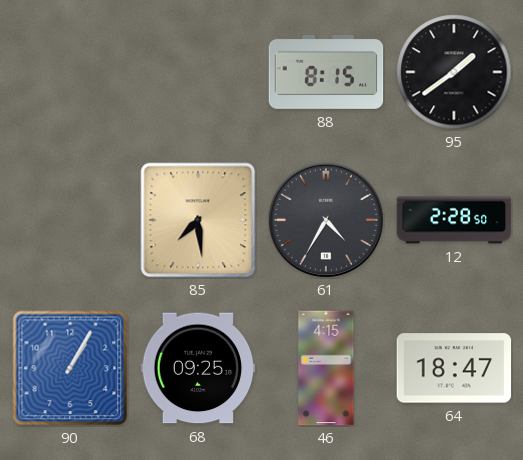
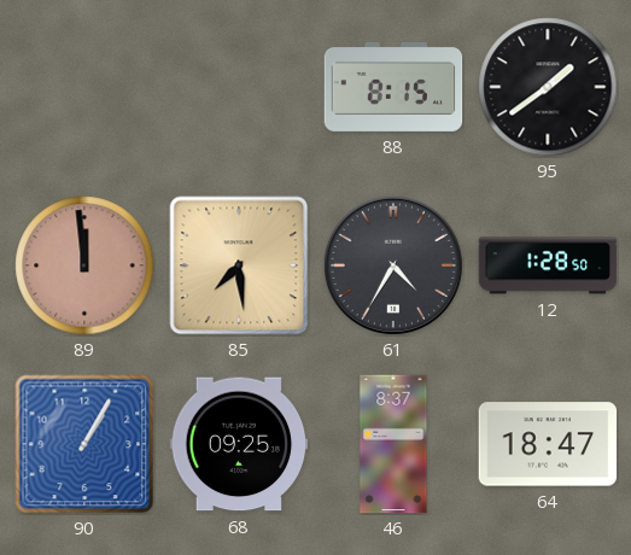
89: none -> 11:59 (84, 265)
12: 2:28 -> 1:28 (548, 265)
46: 4:15 -> 8:37 (393, 444)
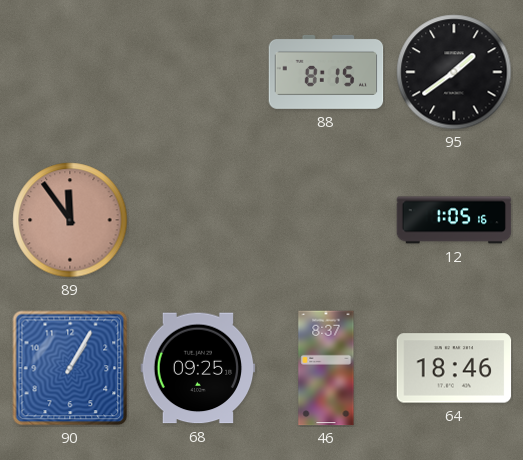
89: 11:59 -> 11:54 (70, 220)
85: 7:29 -> none (239, 265)
61: 4:35 -> none (393, 265)
12: 1:28 -> 1:05 (454, 220)
64: 18:47 -> 18:46 (454, 368)
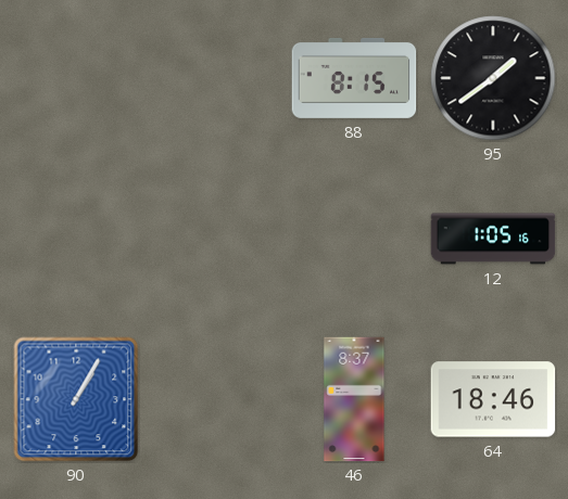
89: 11:54 -> none (70, 220)
68: 09:25 -> none (198, 368)
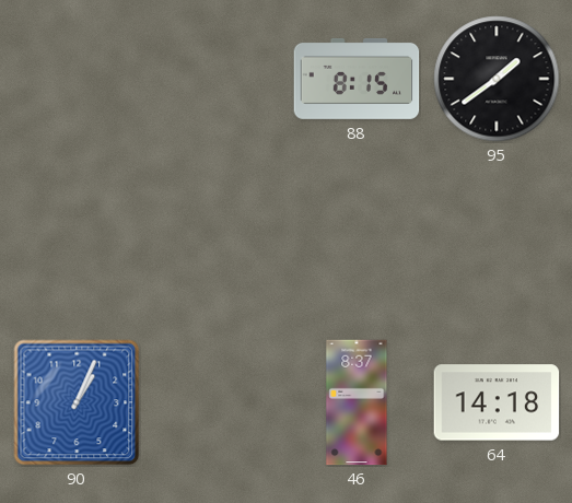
12: 1:05 -> none (493, 239)
90: 1:05 -> 1:04 (77, 402)
64: 18:46 -> 14:18 (497, 402)
